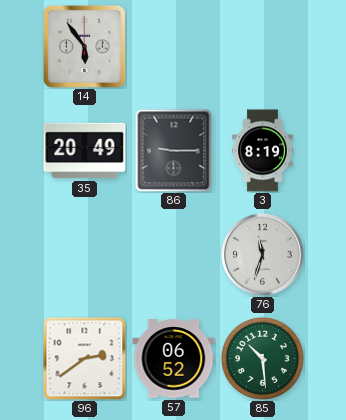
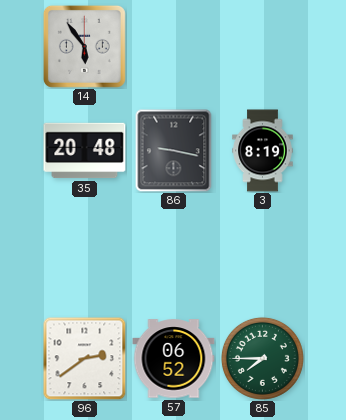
35: 20:49 -> 20:48 (85, 151)
86: 9:15 -> 9:17 (174, 150)
76: 11:33 -> none (263, 255)
85: 10:29 -> 7:45 (262, 358)
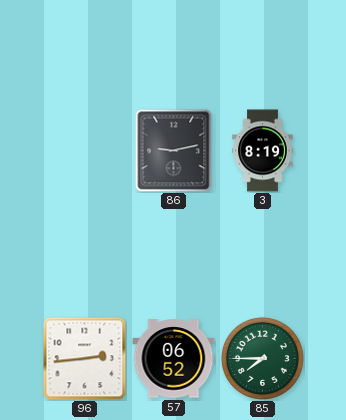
14: 5:54 -> none (84, 46)
35: 20:48 -> none (85, 151)
86: 9:17 -> 9:13 (174, 150)
96: 2:39 -> 2:44 (84, 358)
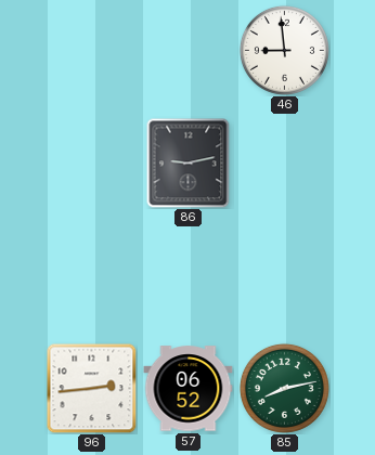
46: none -> 8:59 (284, 50)
3: 8:19 -> none (263, 151)
85: 7:45 -> 8:13 (284, 388)
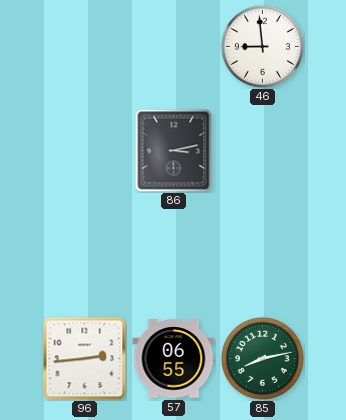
86: 9:13 -> 3:13 (174, 150)
57: 06:52 -> 06:55 (174, 359)
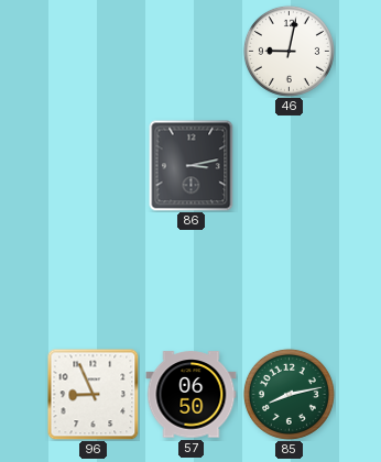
46: 8:59 -> 9:02 (289, 51)
96: 2:44 -> 8:56 (92, 394)
57: 06:55 -> 06:50 (192, 395)
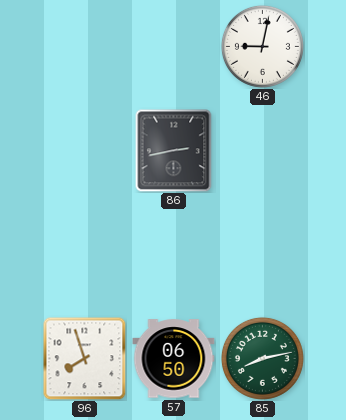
86: 3:13 -> 2:43 (174, 150)
96: 8:56 -> 7:57 (84, 358)
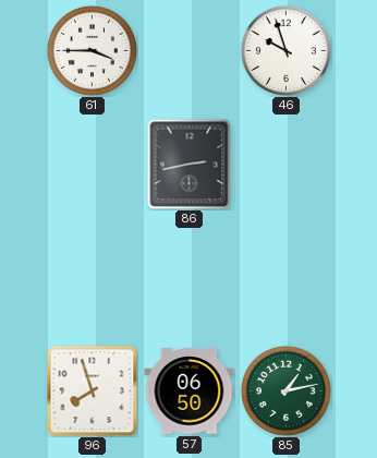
61: none -> 3:45 (92, 50)
46: 9:02 -> 9:57 (285, 50)
85: 8:13 -> 1:13 (285, 390)
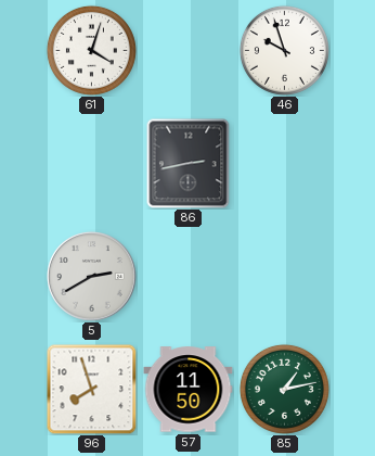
61: 3:45 -> 4:03 (91, 50)
5: none -> 2:40 (92, 277)
57: 06:50 -> 11:50 (189, 390)
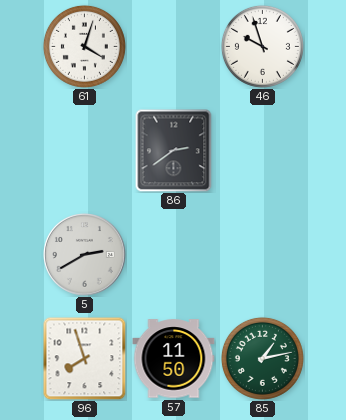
86: 2:43 -> 2:39 (174, 150)
